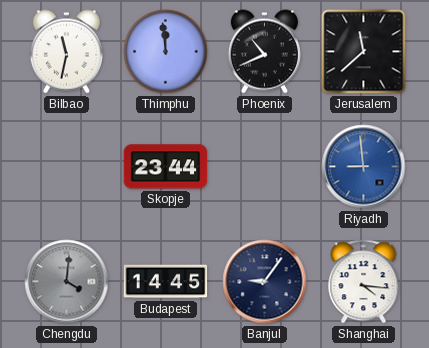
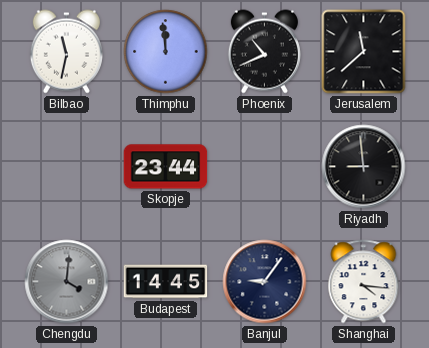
Riyadh dial: blue -> black (364, 167)
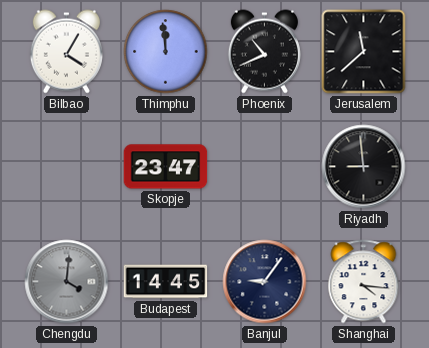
Bilbao: 11:32 -> 4:05 (66, 52)
Skopje: 23:44 -> 23:47 (166, 167)
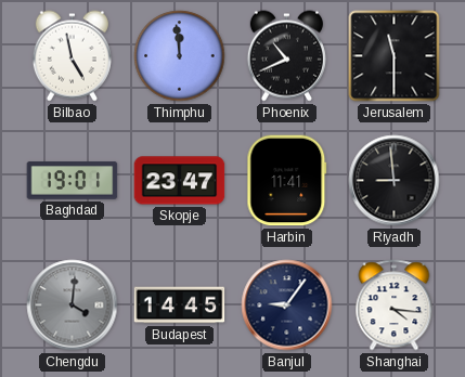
Bilbao: 4:05 -> 4:58 (72, 56)
Jerusalem: 11:38 -> 11:30 (395, 56)
Baghdad: none -> 19:01 (73, 181)
Harbin: none -> 11:41 (287, 181)
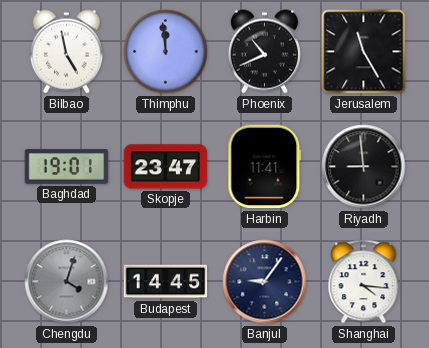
Jerusalem: 11:30 -> 11:25 (364, 52)
Chengdu: 4:01 -> 4:03 (67, 282)
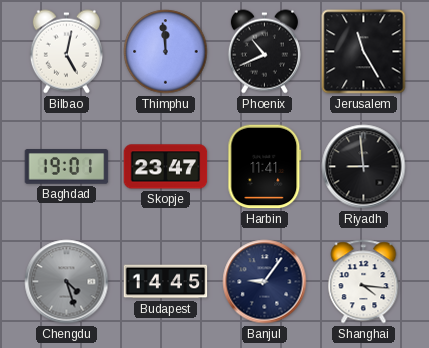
Bilbao: 4:58 -> 5:02 (66, 52)
Chengdu: 4:03 -> 4:27 (67, 282)
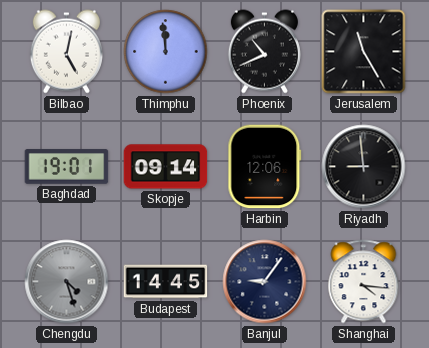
Skopje: 23:47 -> 09:14 (166, 167)
Harbin: 11:41 -> 12:06 (265, 167)
